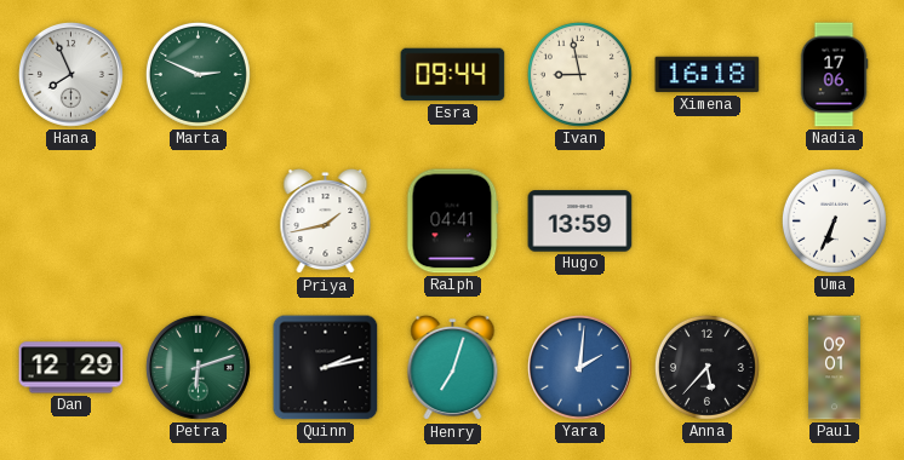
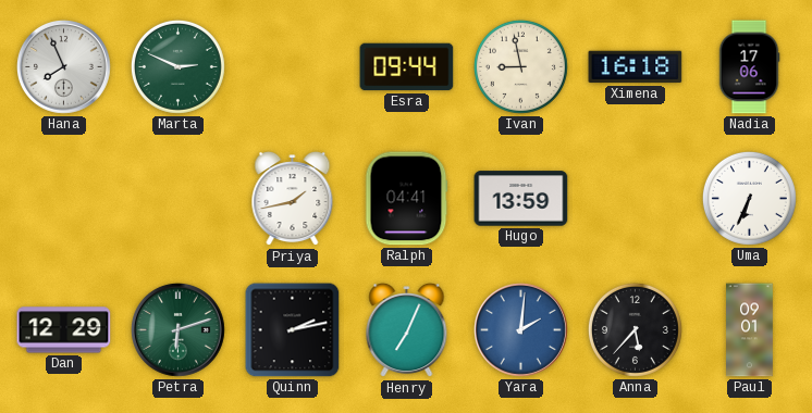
Henry: 7:03 -> 7:04 (407, 330)
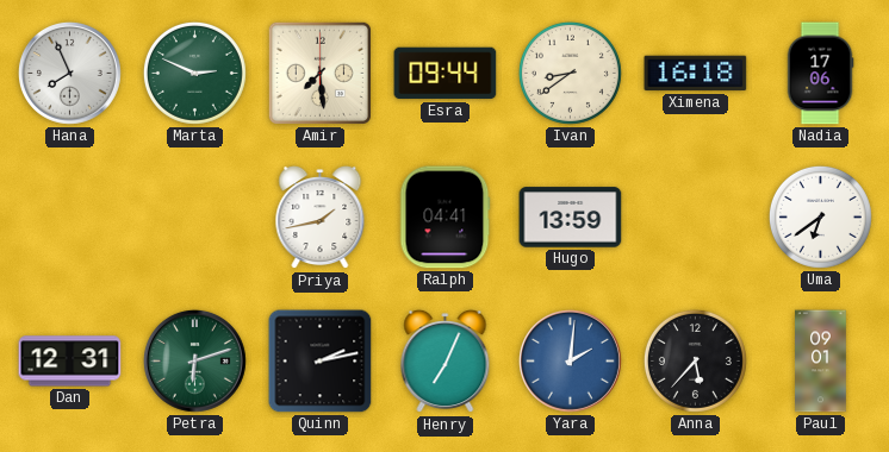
Amir: none -> 7:29 (319, 73)
Ivan: 8:58 -> 8:39 (570, 73)
Uma: 6:34 -> 6:39 (820, 216)
Dan: 12:29 -> 12:31 (70, 362)
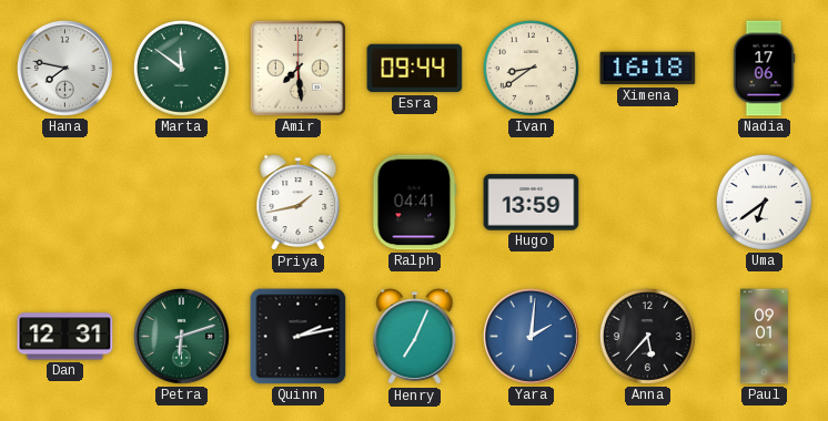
Hana: 7:56 -> 7:47 (64, 68)
Marta: 2:49 -> 11:51 (181, 68)
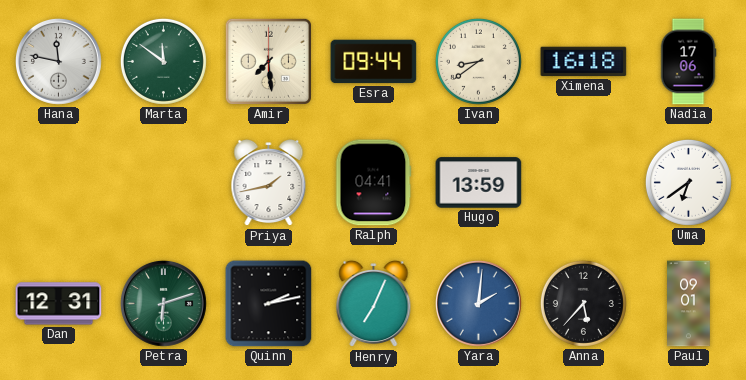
Hana: 7:47 -> 11:47 (58, 61)
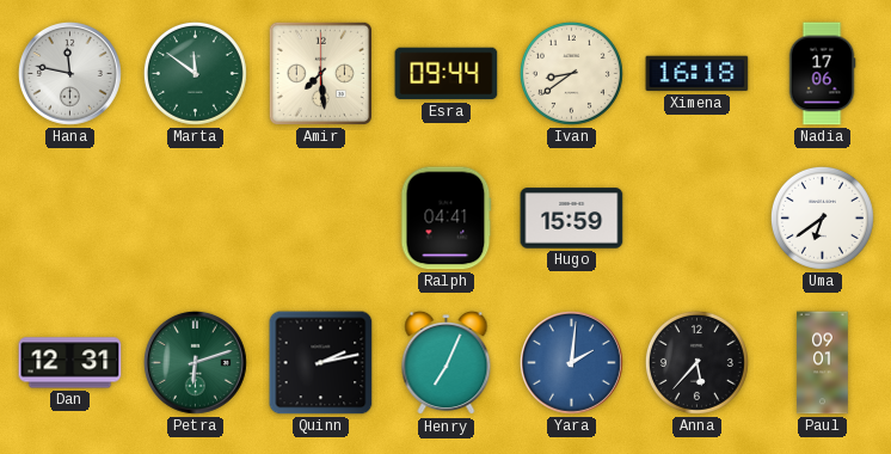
Priya: 1:43 -> none (269, 183)
Hugo: 13:59 -> 15:59 (572, 219)
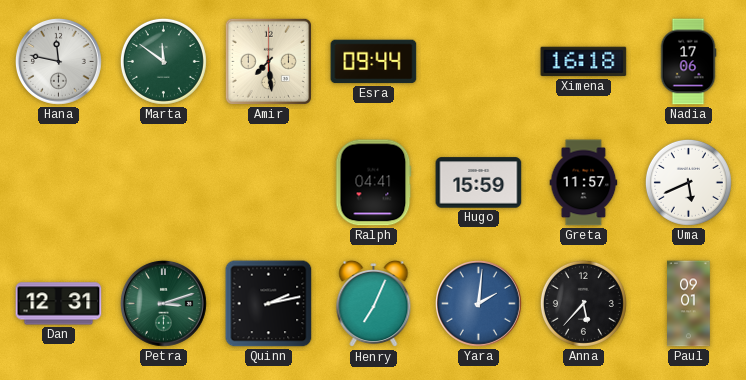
Ivan: 8:39 -> none (571, 73)
Greta: none -> 11:57 (584, 183)
Uma: 6:39 -> 5:41 (688, 182)
Petra: 6:12 -> 3:12 (163, 303)
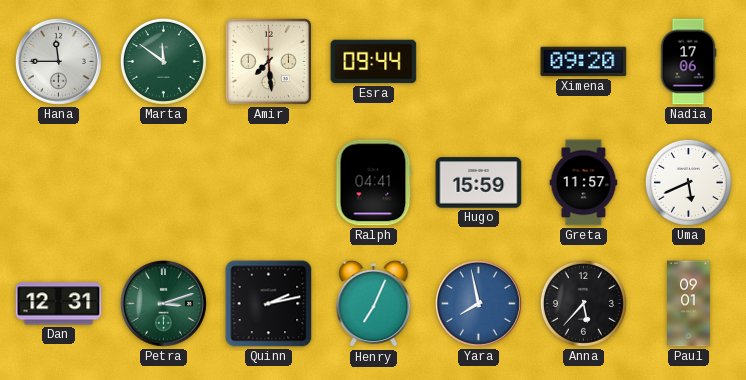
Hana: 11:47 -> 11:45 (58, 61)
Ximena: 16:18 -> 09:20 (584, 62)
Yara: 2:01 -> 7:58 (478, 303)
